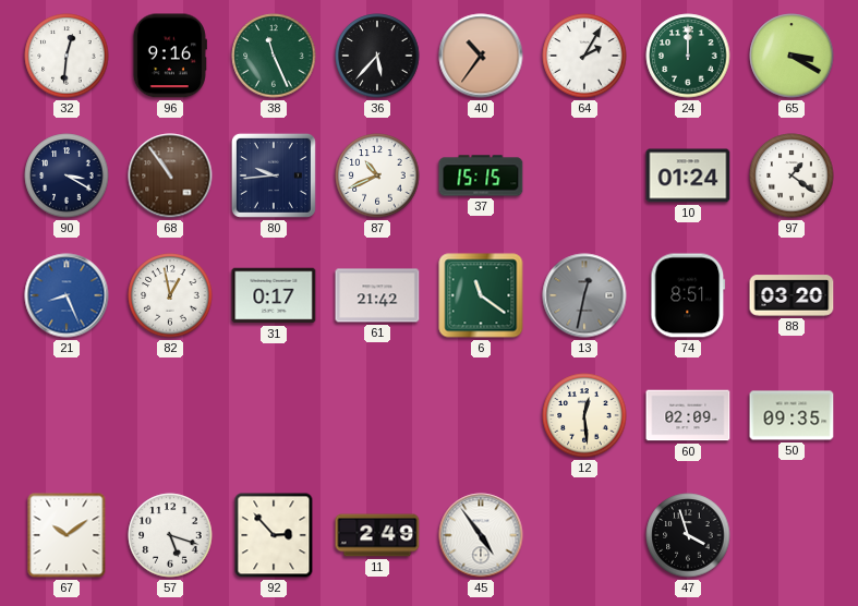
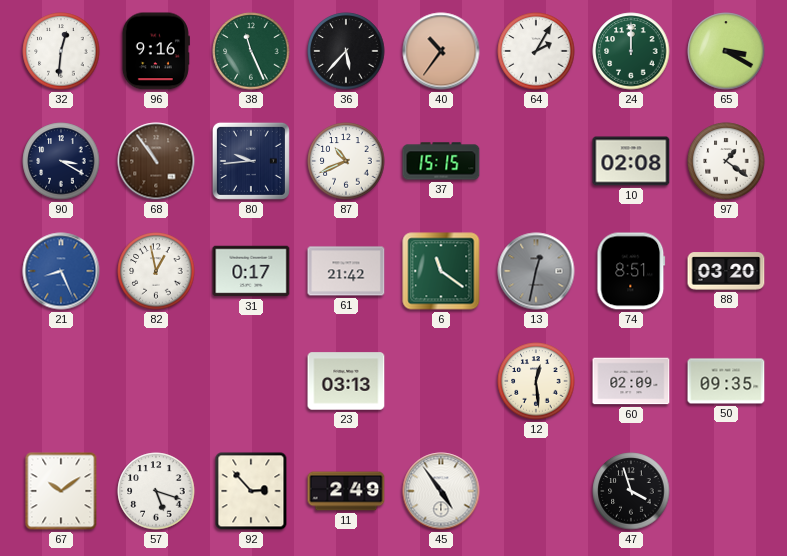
10: 01:24 -> 02:08 (631, 161)
23: none -> 03:13 (346, 381)
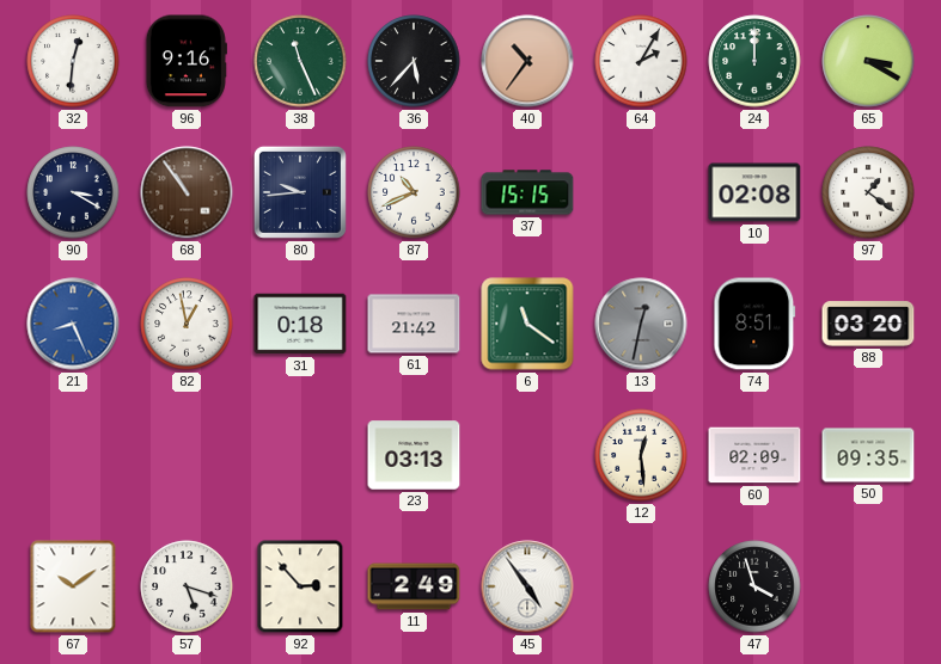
31: 0:17 -> 0:18 (300, 324)
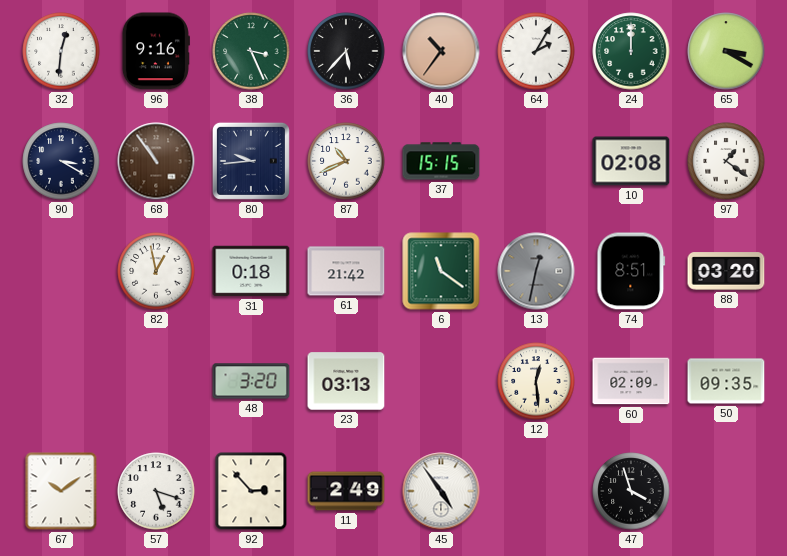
38: 11:26 -> 3:26 (251, 51)
21: 8:26 -> none (73, 324)
48: none -> 3:20 (251, 381)
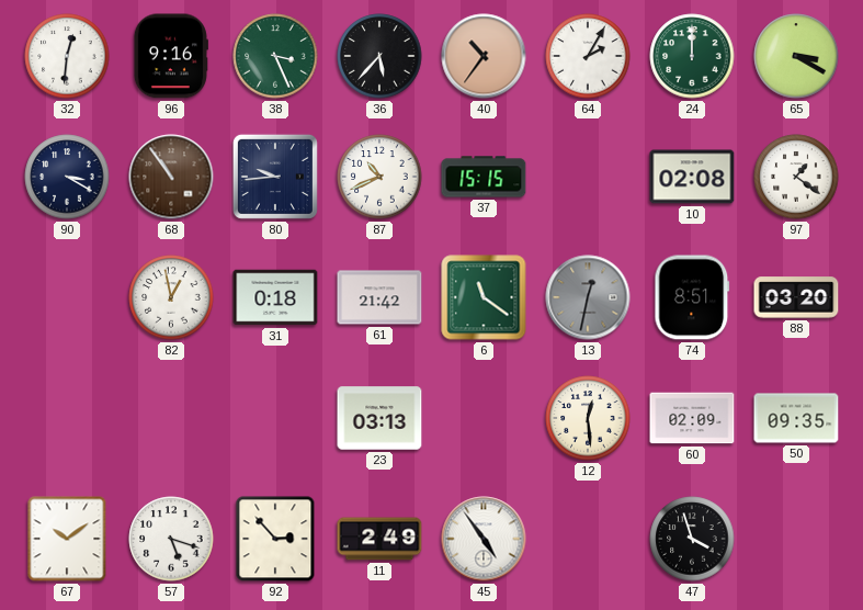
48: 3:20 -> none (251, 381)
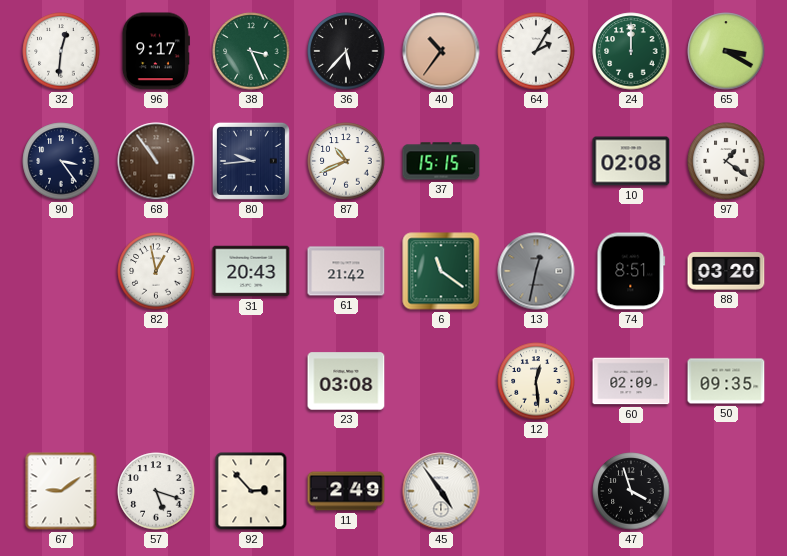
96: 9:16 -> 9:17 (156, 51)
90: 3:20 -> 3:24 (61, 161)
31: 0:18 -> 20:43 (251, 271)
23: 03:13 -> 03:08 (346, 381)
67: 10:09 -> 9:09 (61, 491)
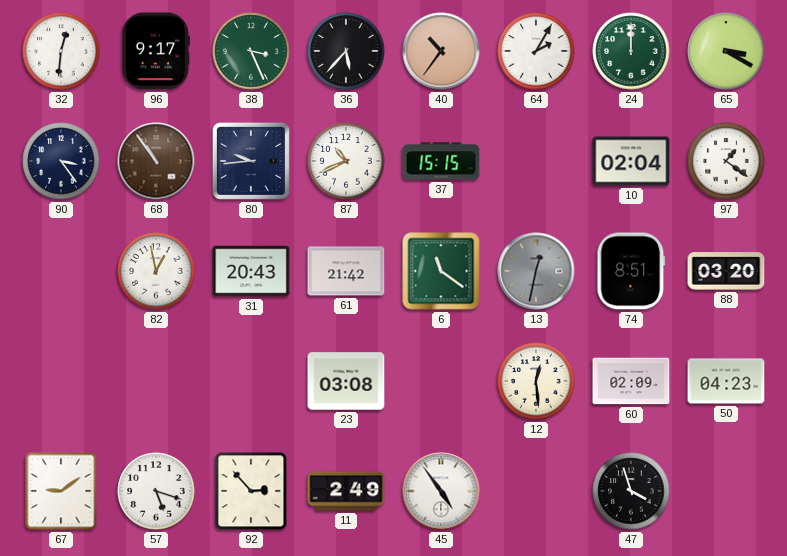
10: 02:08 -> 02:04 (631, 161)
50: 09:35 -> 04:23 (726, 381)
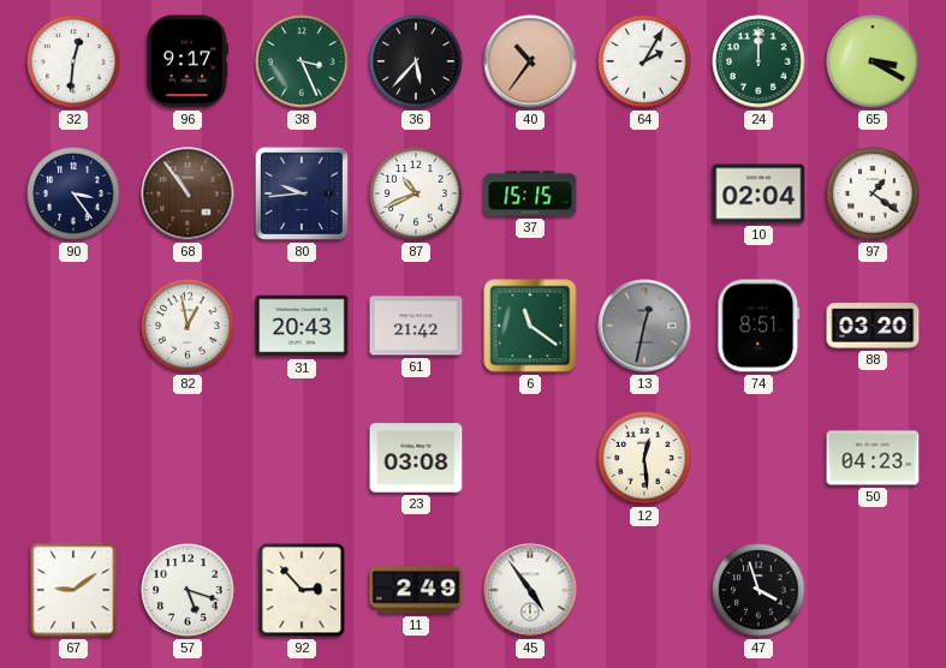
60: 02:09 -> none (631, 381)
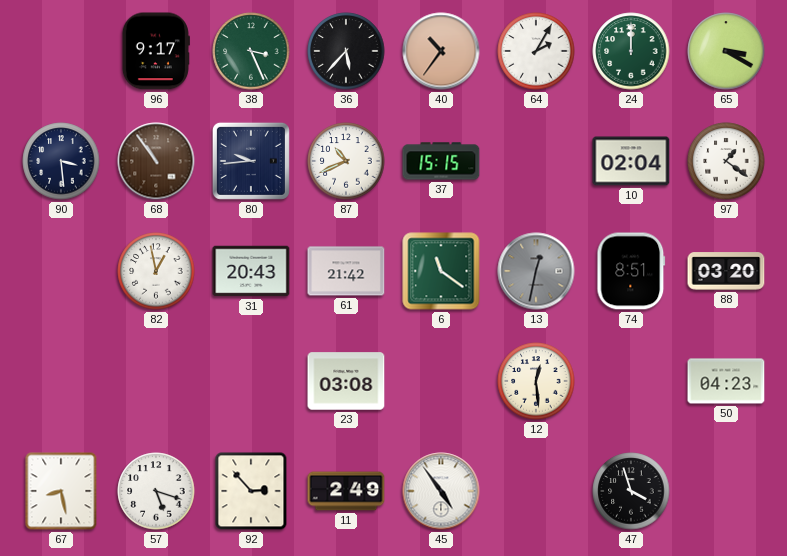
32: 12:31 -> none (73, 61)
90: 3:24 -> 3:29 (61, 161)
67: 9:09 -> 8:28 (61, 491)
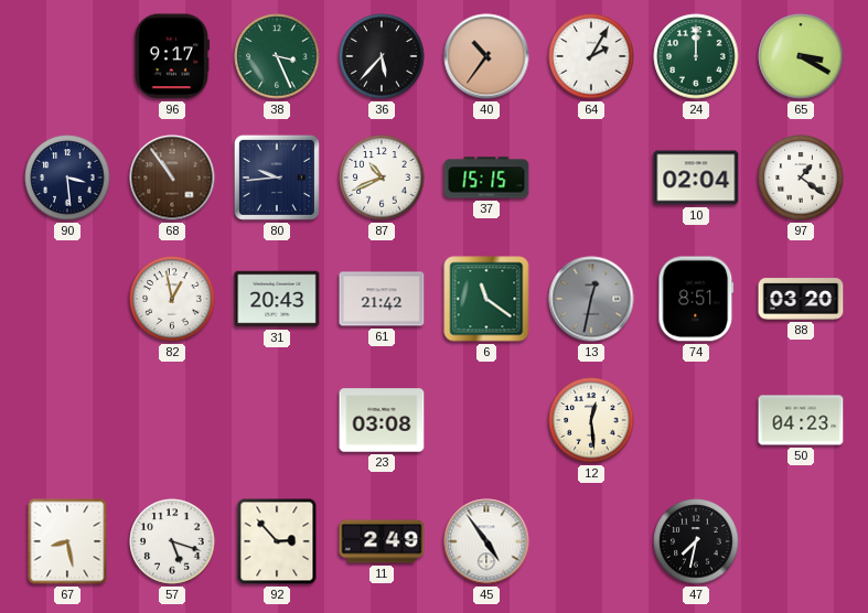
47: 3:57 -> 7:32 (696, 541)
